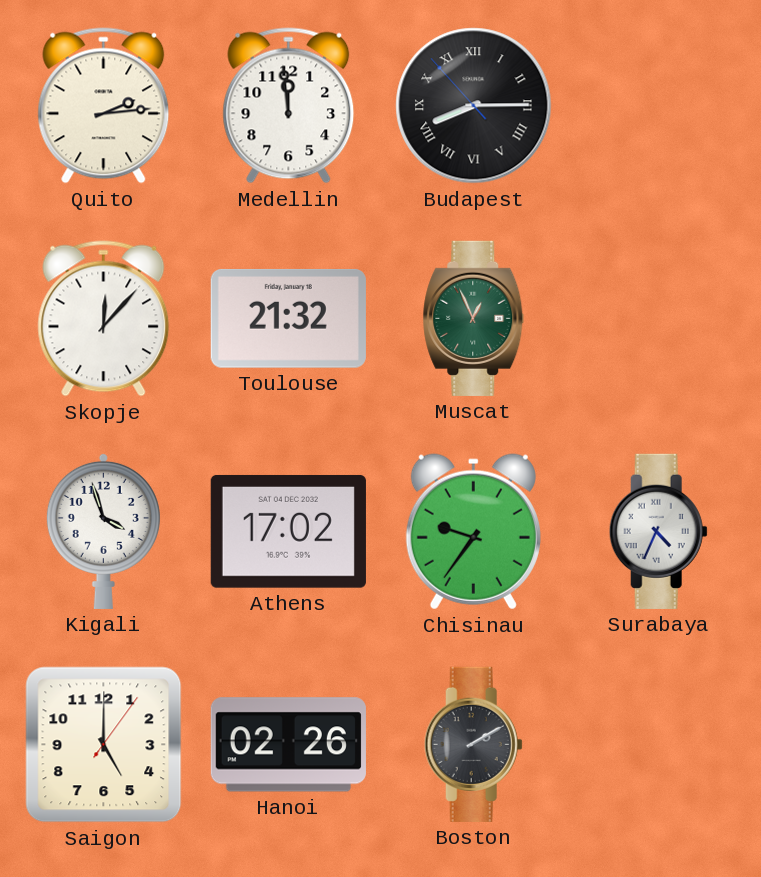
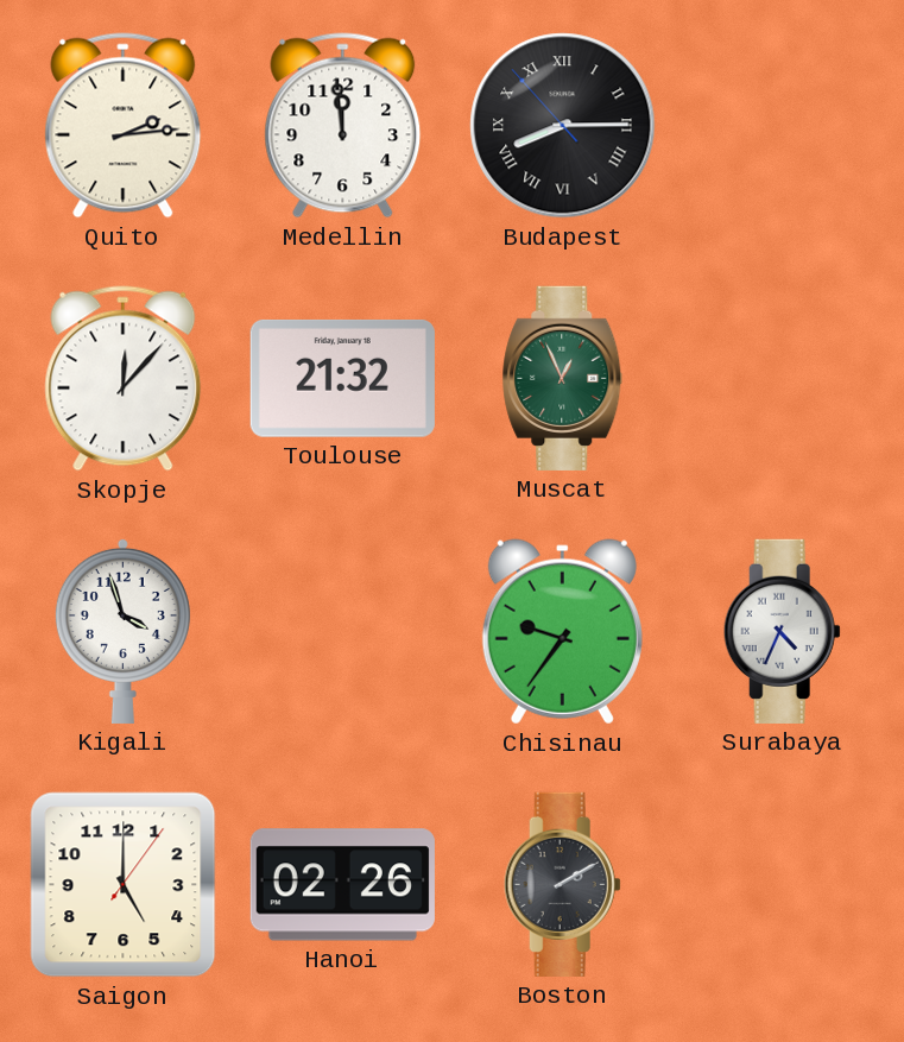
Athens: 17:02 -> none (288, 532)
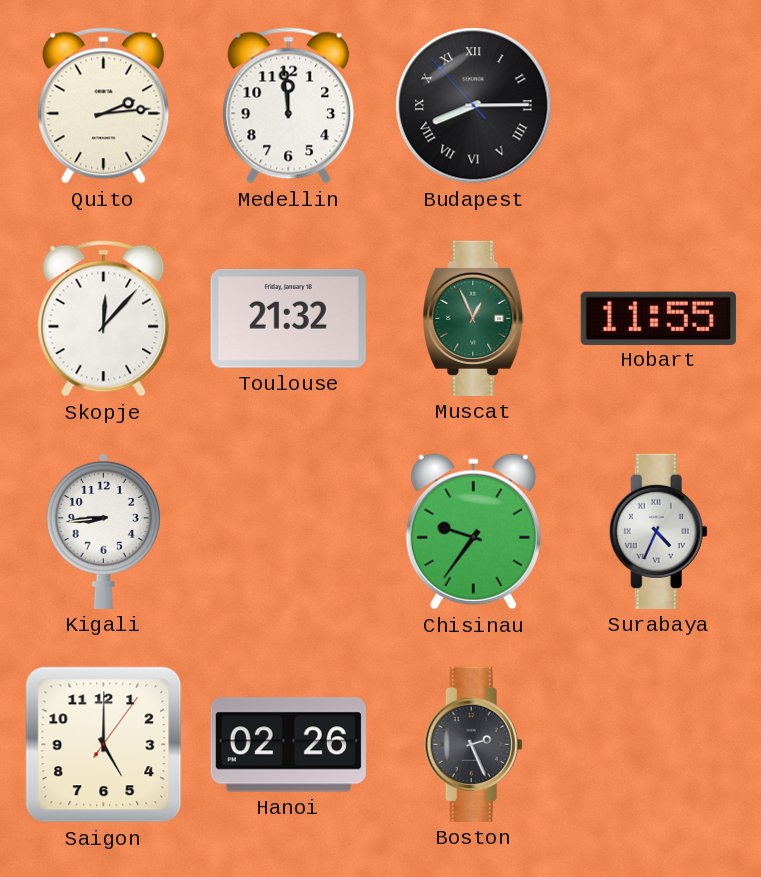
Hobart: none -> 11:55 (658, 318)
Kigali: 3:57 -> 8:44 (103, 531)
Boston: 2:10 -> 2:26 (473, 744)
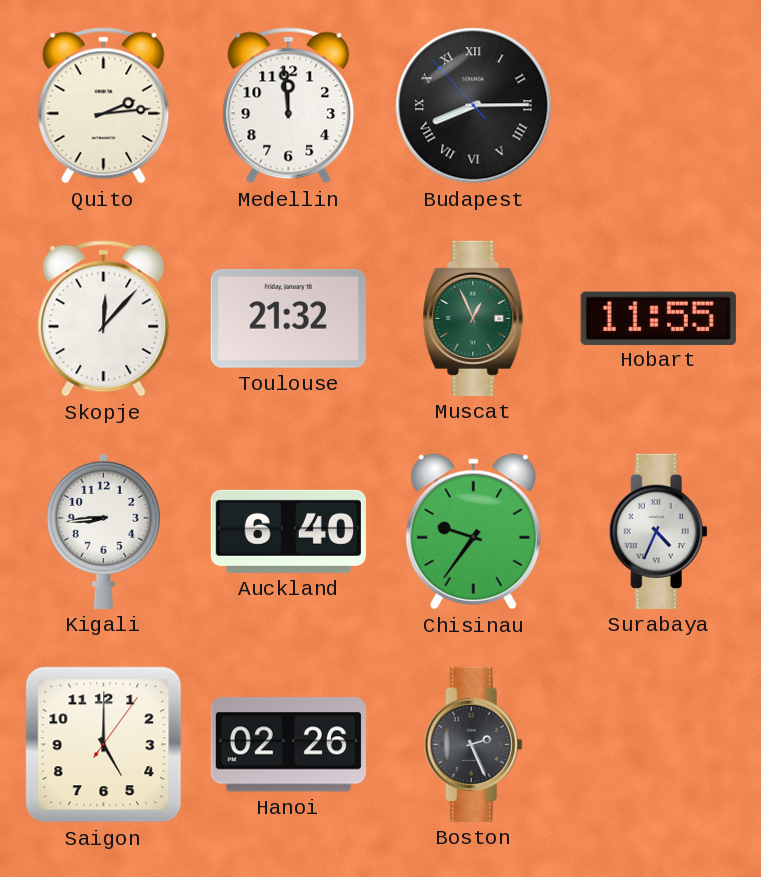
Auckland: none -> 6:40 (288, 531)
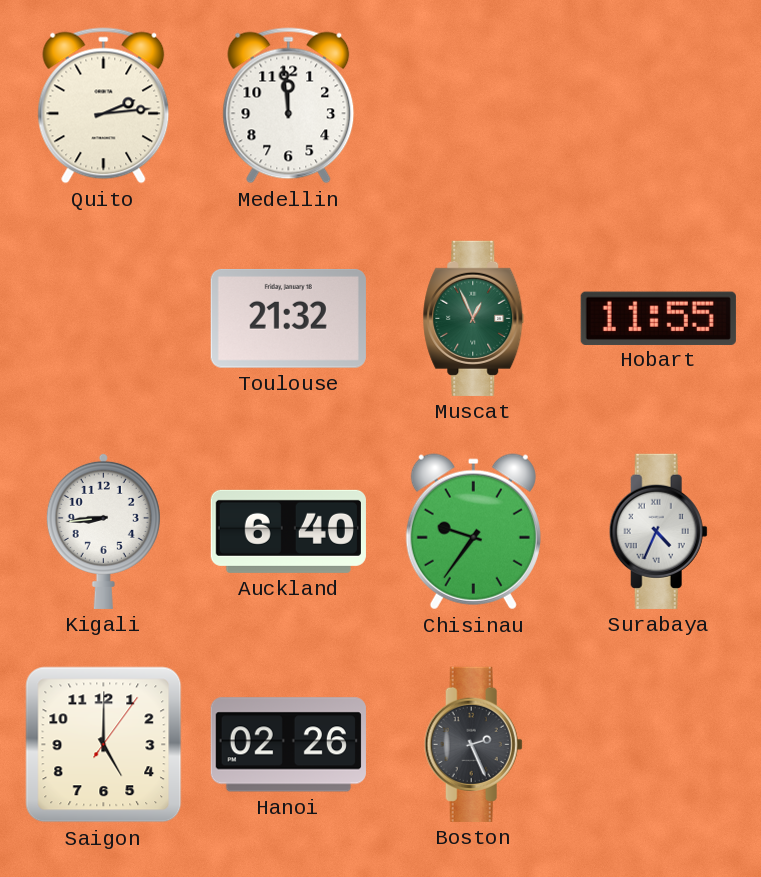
Budapest: 8:14 -> none (474, 106)
Skopje: 12:07 -> none (104, 319)
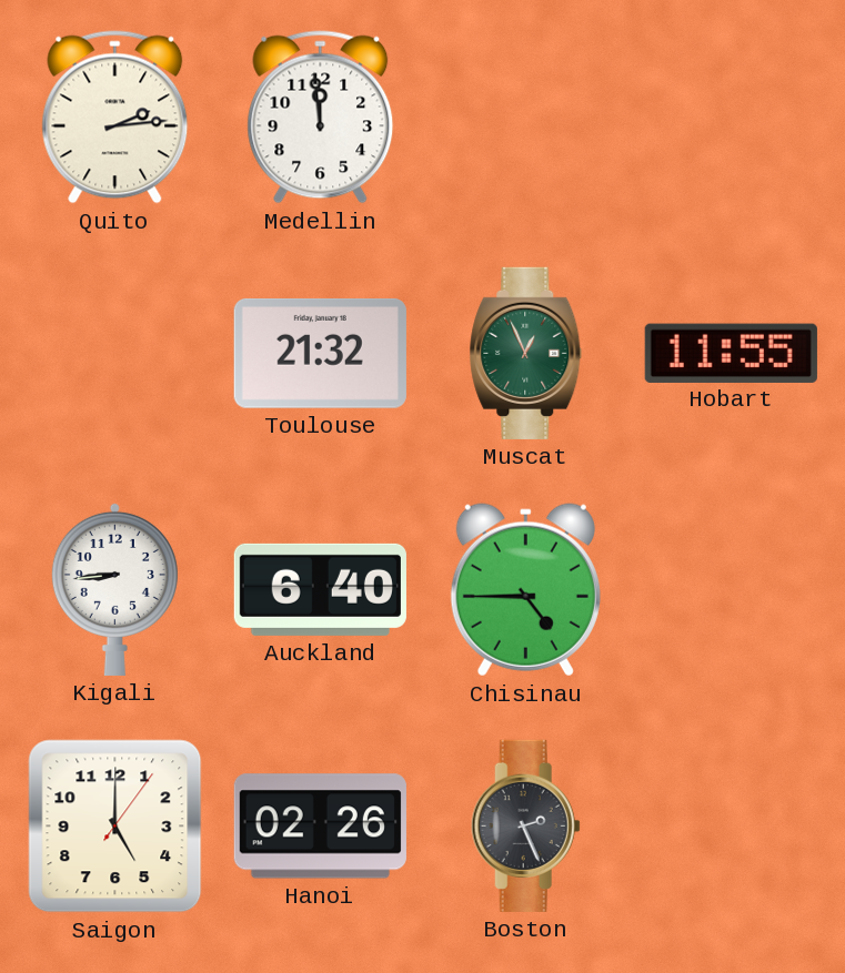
Chisinau: 9:36 -> 4:45 (525, 590)
Surabaya: 4:34 -> none (658, 531)
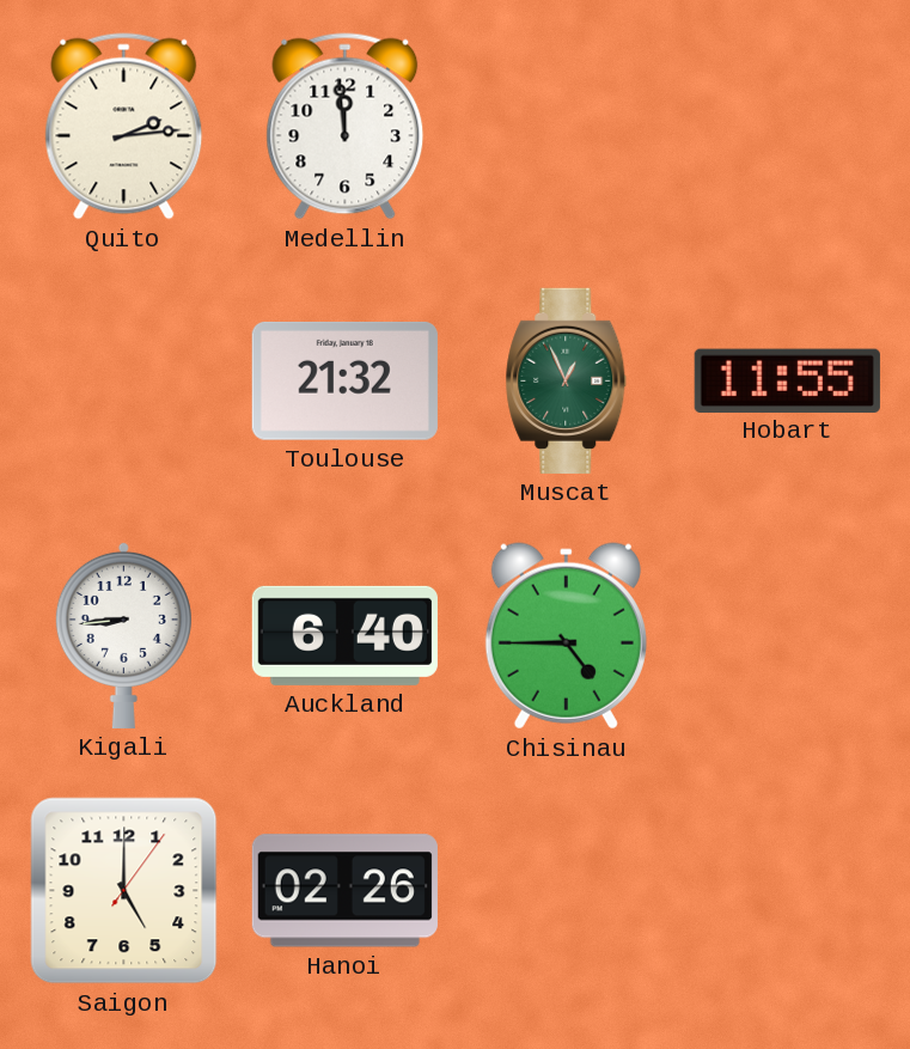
Boston: 2:26 -> none (525, 825)
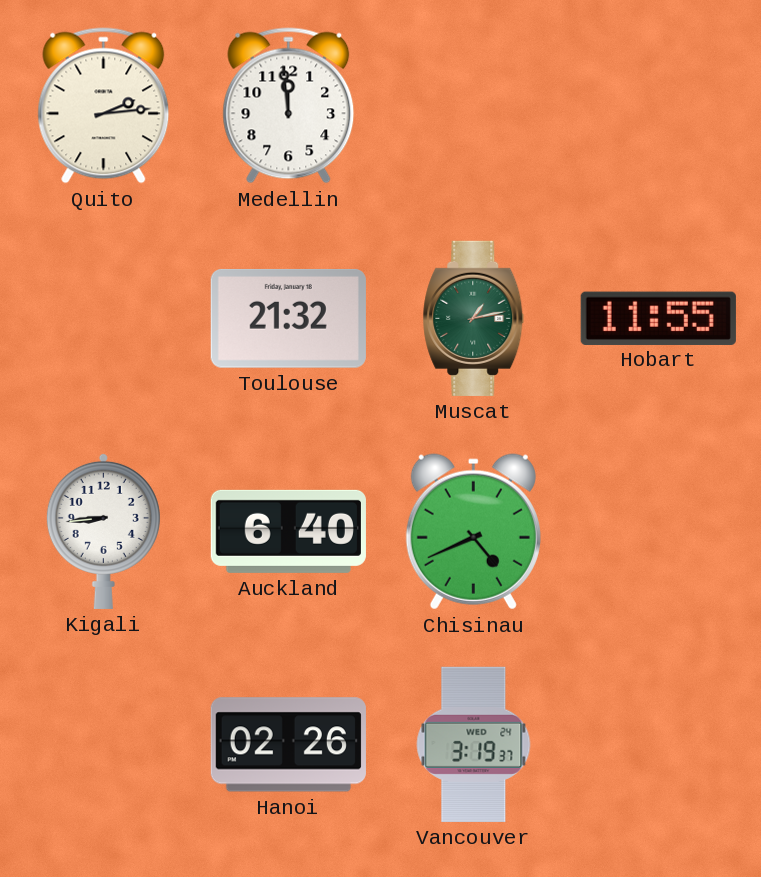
Muscat: 12:56 -> 1:13 (474, 318)
Chisinau: 4:45 -> 4:41 (473, 532)
Saigon: 5:00 -> none (124, 891)
Vancouver: none -> 3:19 (474, 744)
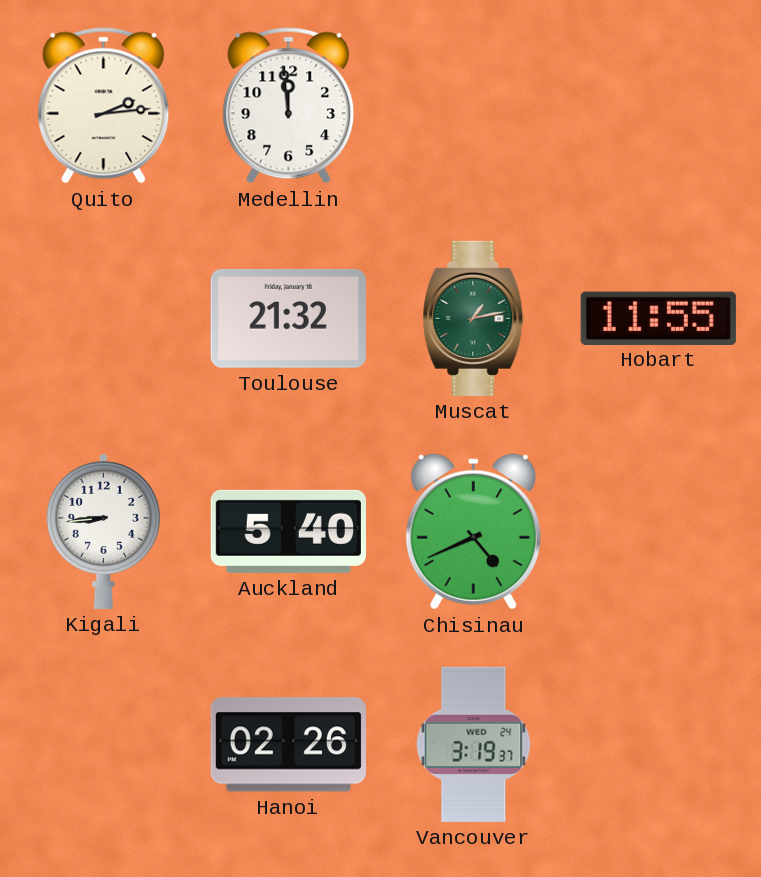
Auckland: 6:40 -> 5:40 (288, 531)
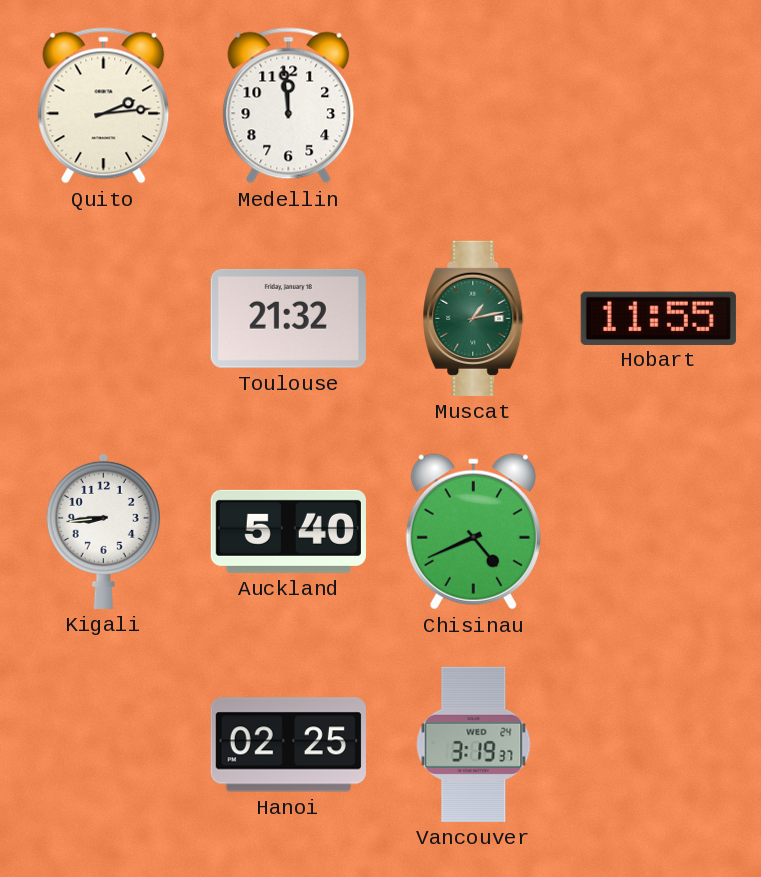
Hanoi: 02:26 -> 02:25 (288, 745)
